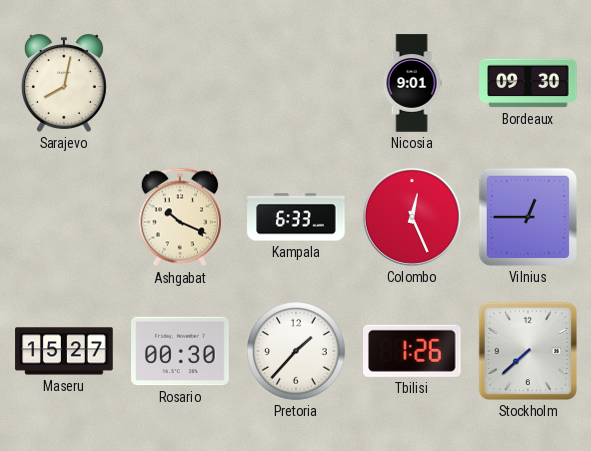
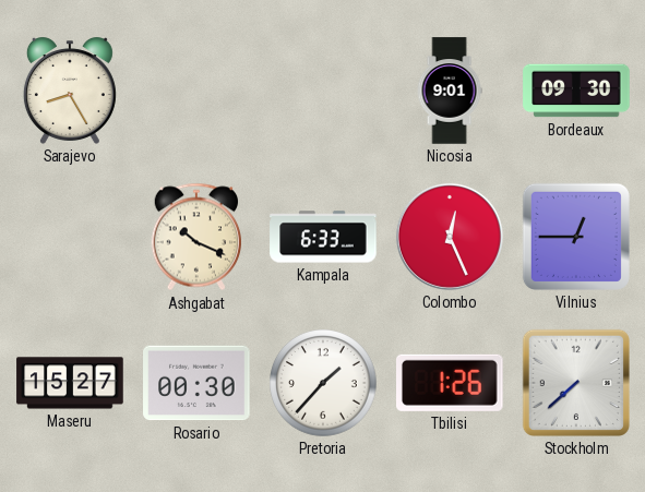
Sarajevo: 8:02 -> 8:25 (70, 91)
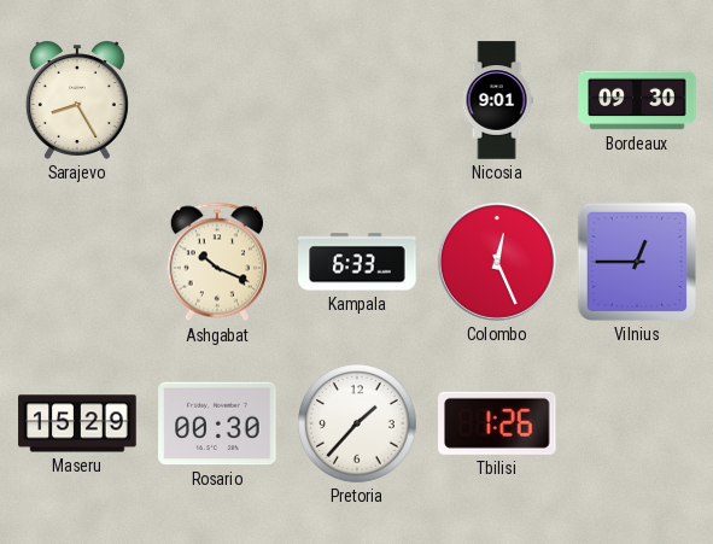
Maseru: 15:27 -> 15:29 (77, 423)
Stockholm: 7:38 -> none (576, 383)
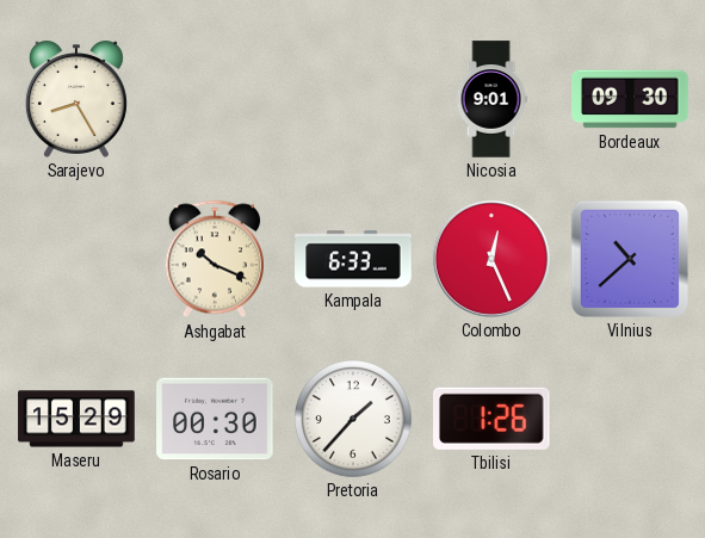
Vilnius: 12:45 -> 10:38 (630, 259)
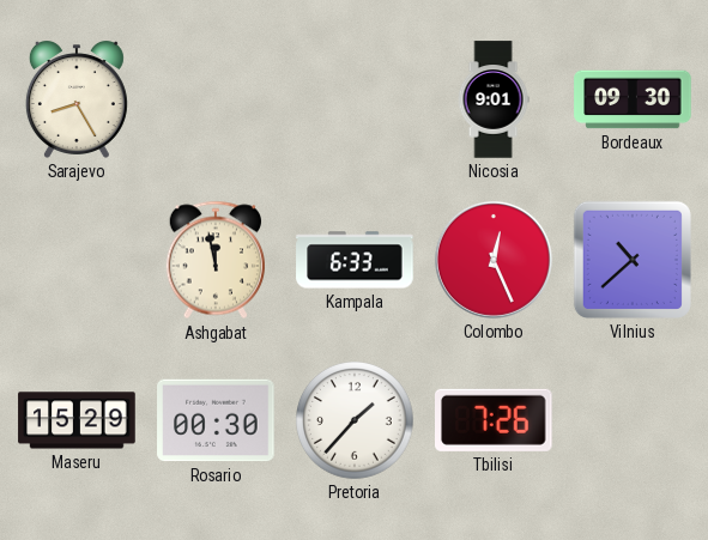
Ashgabat: 10:19 -> 11:58 (214, 260)
Tbilisi: 1:26 -> 7:26 (495, 420)
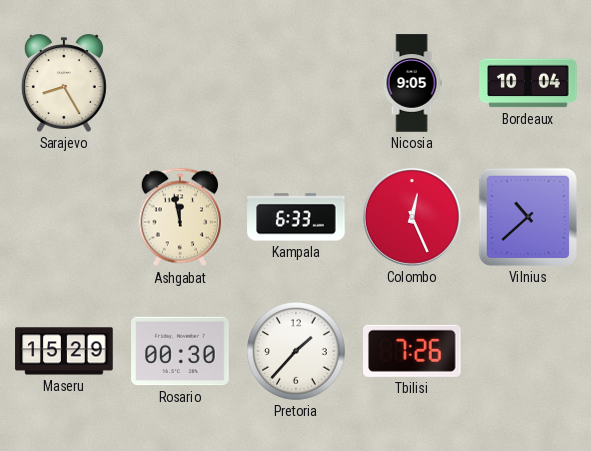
Nicosia: 9:01 -> 9:05 (412, 83)
Bordeaux: 09:30 -> 10:04 (528, 83)
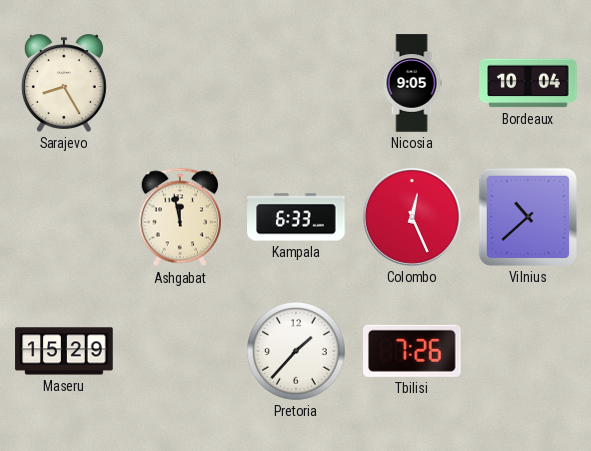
Rosario: 00:30 -> none (180, 351)
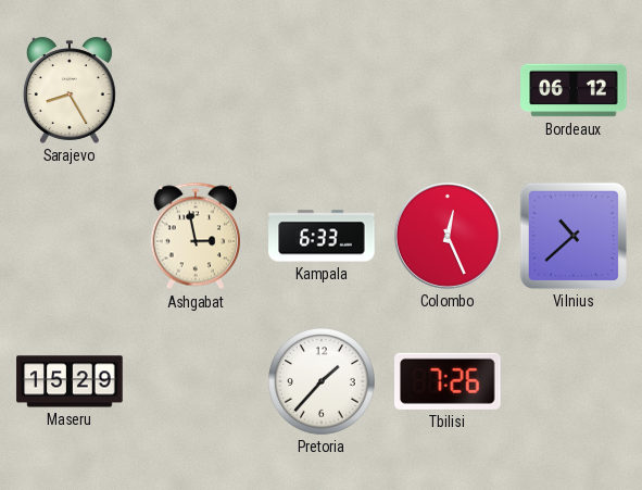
Nicosia: 9:05 -> none (412, 83)
Bordeaux: 10:04 -> 06:12 (574, 90)
Ashgabat: 11:58 -> 2:58 (194, 236)
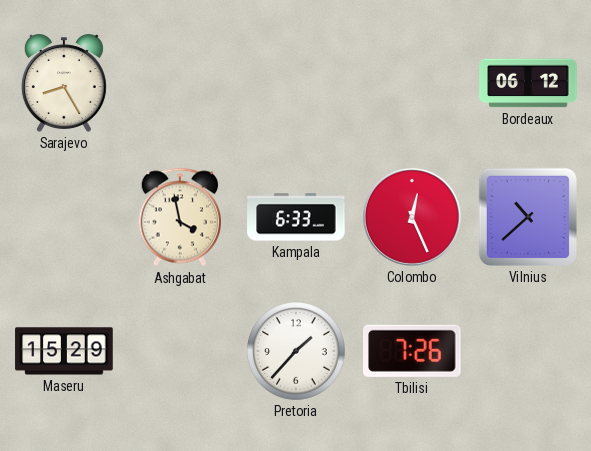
Ashgabat: 2:58 -> 3:58 (179, 217)
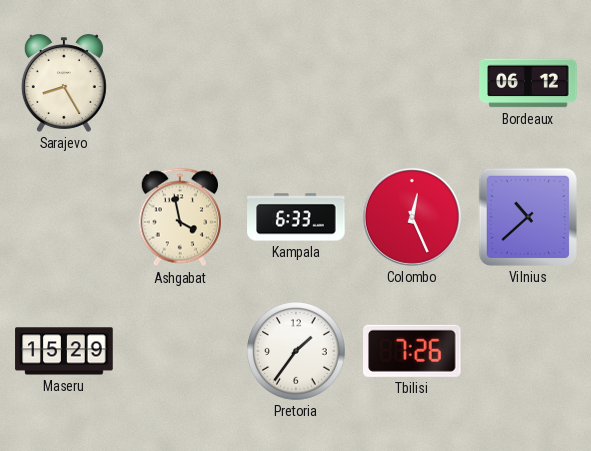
Pretoria: 1:37 -> 1:36 (296, 351)
